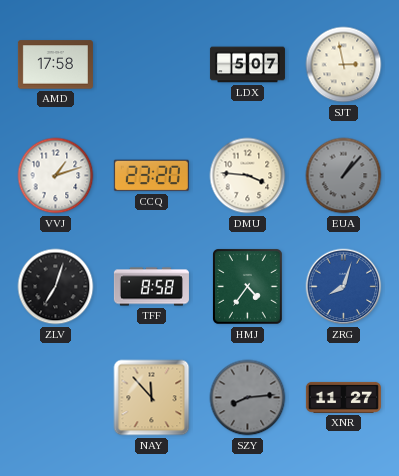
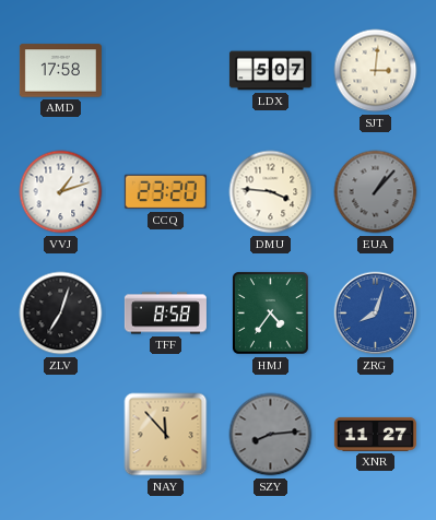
SJT: 2:58 -> 3:01 (376, 71)
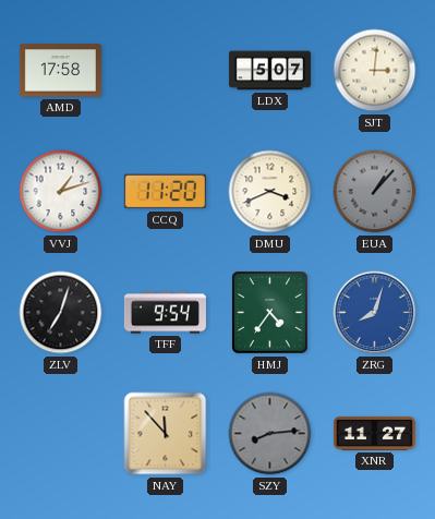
CCQ: 23:20 -> 11:20 (165, 192)
DMU: 3:46 -> 3:41 (270, 192)
TFF: 8:58 -> 9:54 (165, 313)
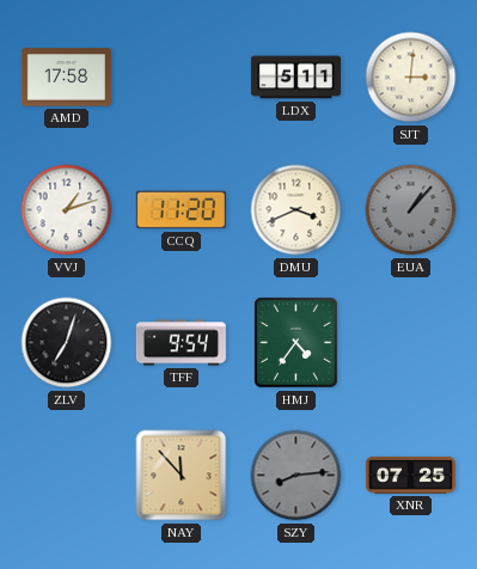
LDX: 5:07 -> 5:11 (295, 78)
ZRG: 8:03 -> none (375, 313)
XNR: 11:27 -> 07:25 (410, 475)
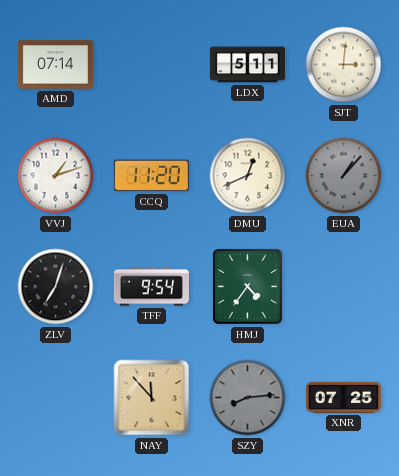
AMD: 17:58 -> 07:14 (55, 65)
DMU: 3:41 -> 12:41 (248, 176)
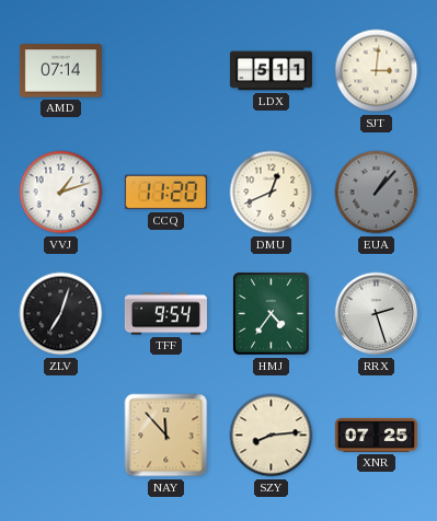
RRX: none -> 2:27 (377, 314)
SZY dial: grey -> cream (272, 436)
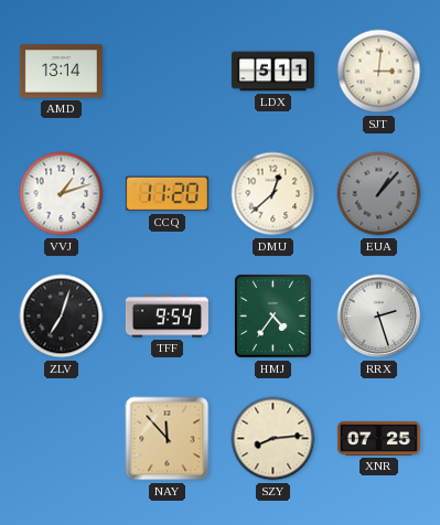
AMD: 07:14 -> 13:14 (61, 72)
DMU: 12:41 -> 12:38 (273, 194)
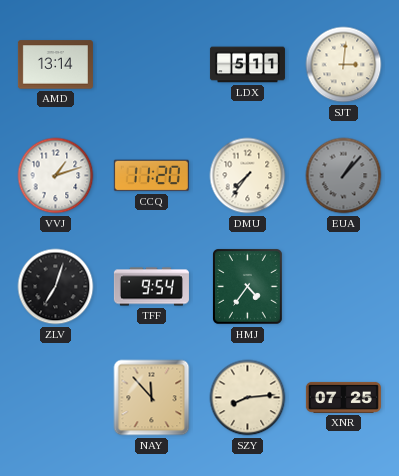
DMU: 12:38 -> 7:36 (248, 176)
RRX: 2:27 -> none (379, 317)
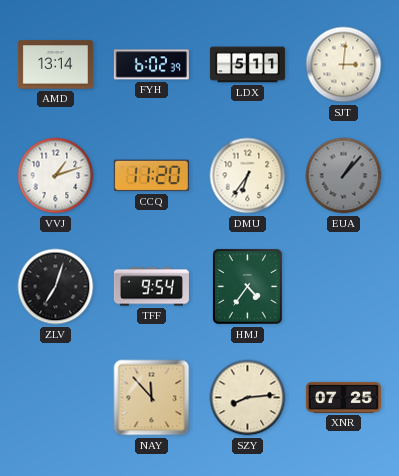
FYH: none -> 6:02 (151, 65)
DMU: 7:36 -> 6:36 (248, 176)
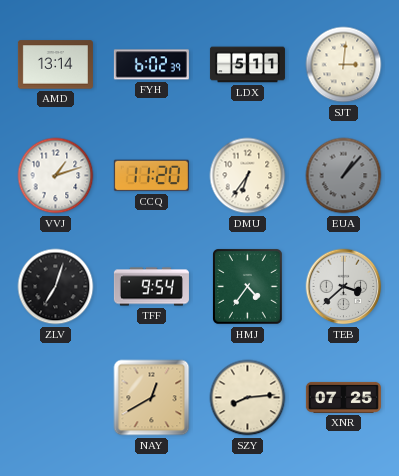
TEB: none -> 3:38 (344, 287)
NAY: 11:53 -> 12:40 (152, 398)
